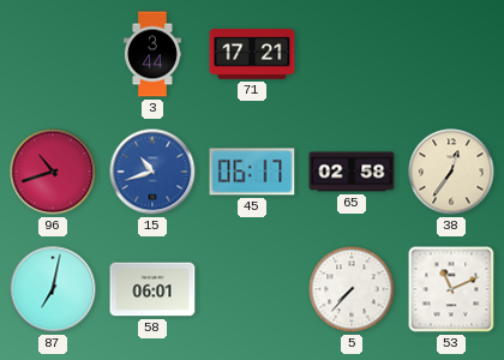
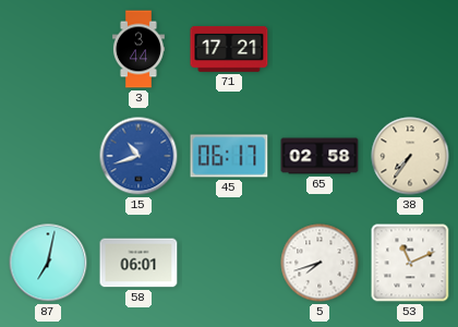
96: 10:42 -> none (53, 172)
38: 12:36 -> 7:36 (410, 156)
5: 7:37 -> 7:42 (320, 263)
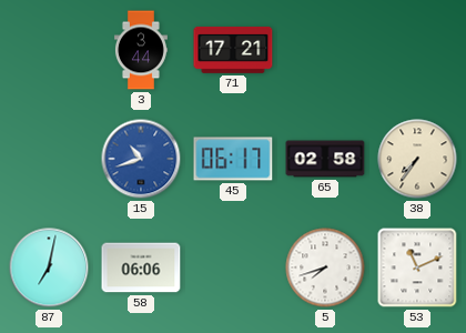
58: 06:01 -> 06:06 (141, 268)
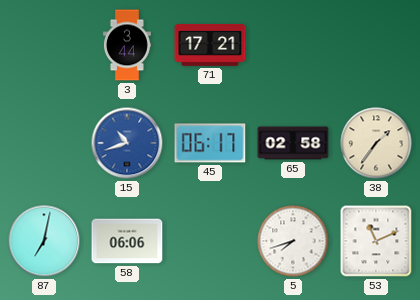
38: 7:36 -> 1:36 (376, 143)
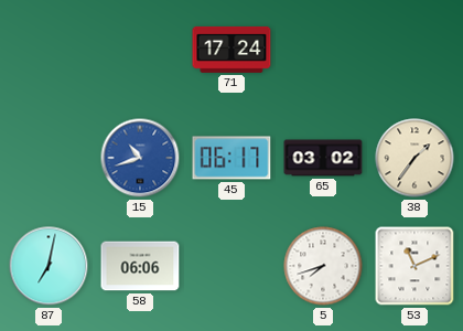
3: 3:44 -> none (127, 45)
71: 17:21 -> 17:24 (232, 50)
65: 02:58 -> 03:02 (323, 158)
